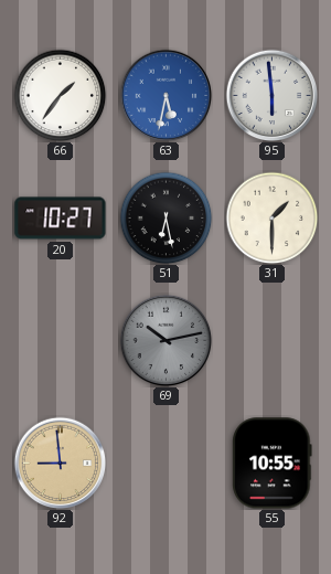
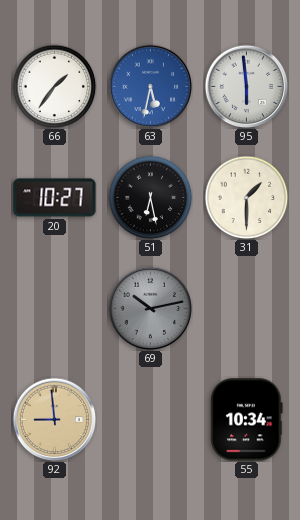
55: 10:55 -> 10:34 (247, 420)
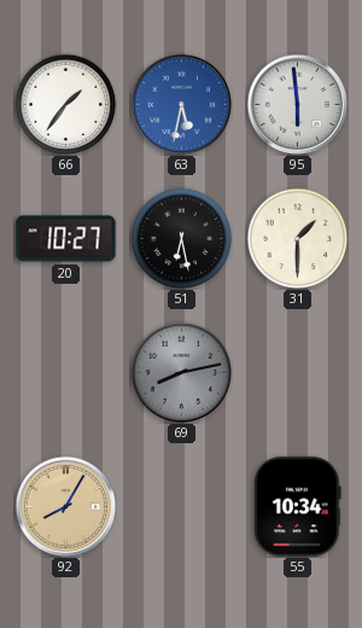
69: 10:13 -> 8:13 (181, 372)
92: 8:59 -> 8:05 (65, 506)
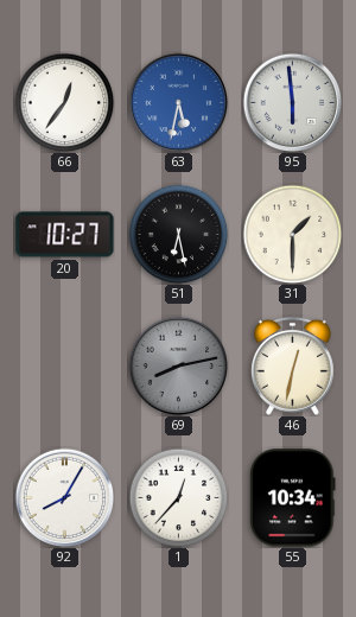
66: 1:36 -> 12:36 (64, 102)
46: none -> 12:32 (292, 365)
92 dial: champagne -> white (64, 497)
1: none -> 12:37 (178, 497)
